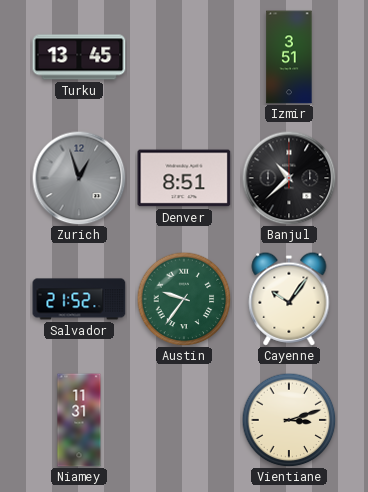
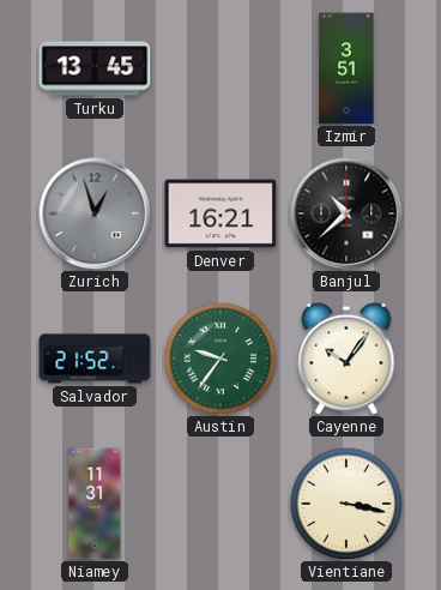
Denver: 8:51 -> 16:21 (220, 213)
Vientiane: 3:12 -> 3:17 (346, 504)
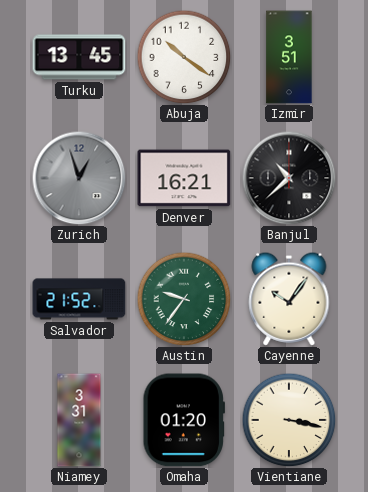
Abuja: none -> 10:21 (184, 57)
Niamey: 11:31 -> 3:31 (79, 420)
Omaha: none -> 01:20 (184, 420)
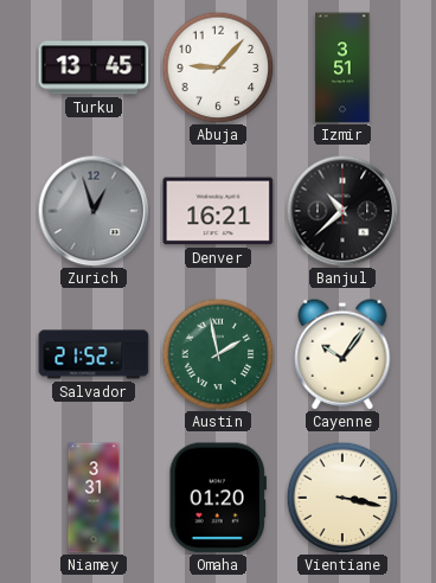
Abuja: 10:21 -> 9:07 (218, 68)
Austin: 9:36 -> 1:58 (218, 354)
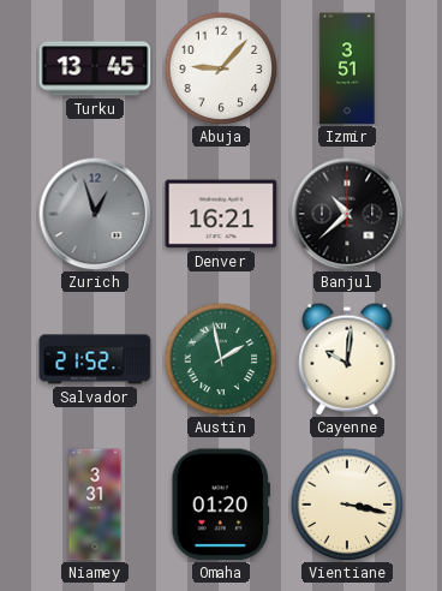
Cayenne: 10:06 -> 10:01 (347, 359)
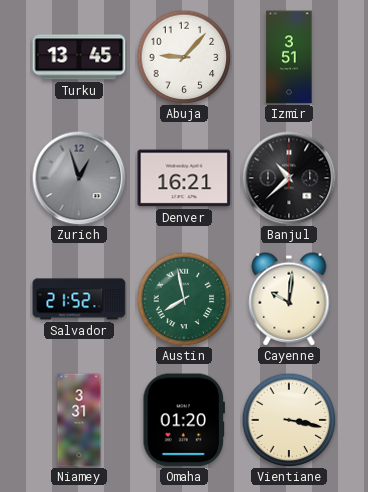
Austin: 1:58 -> 7:58 (184, 299)
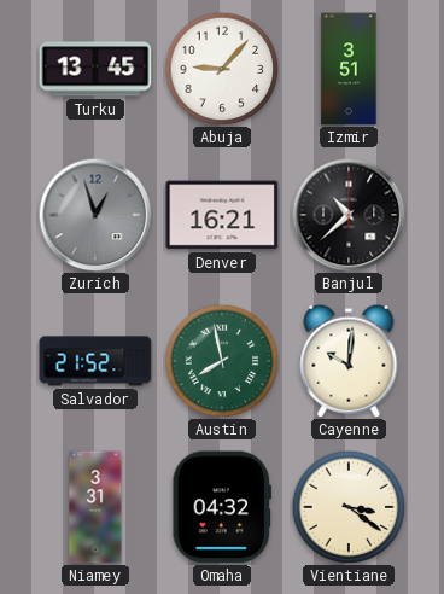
Omaha: 01:20 -> 04:32 (222, 507)
Vientiane: 3:17 -> 3:21 (349, 507)
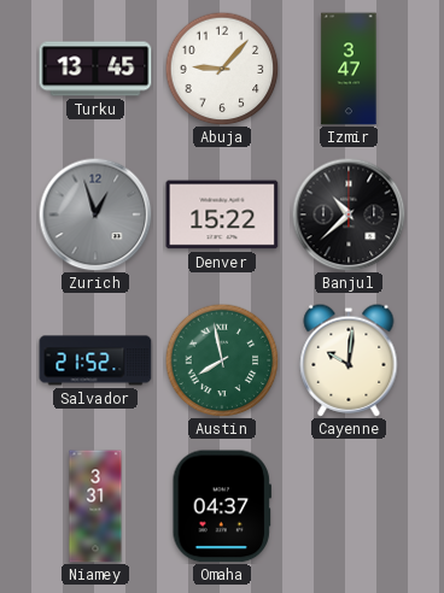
Izmir: 3:51 -> 3:47 (349, 69)
Denver: 16:21 -> 15:22 (222, 215)
Omaha: 04:32 -> 04:37 (222, 506)
Vientiane: 3:21 -> none (349, 507)
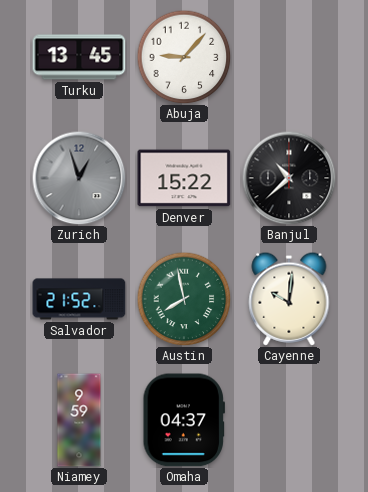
Izmir: 3:47 -> none (349, 69)
Niamey: 3:31 -> 9:59 (79, 420)
